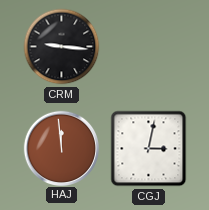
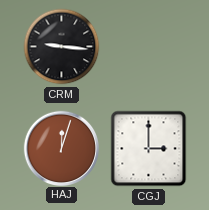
HAJ: 11:59 -> 12:03 (61, 148)
CGJ: 3:02 -> 3:00 (149, 149)
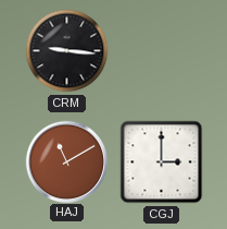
HAJ: 12:03 -> 11:10 (66, 161)
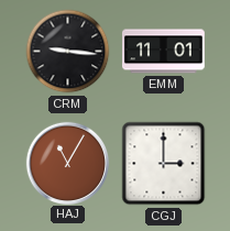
EMM: none -> 11:01 (164, 52)
HAJ: 11:10 -> 11:05 (67, 163)
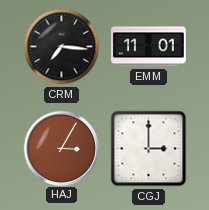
CRM: 9:16 -> 7:16 (62, 47)
HAJ: 11:05 -> 3:05 (61, 148)
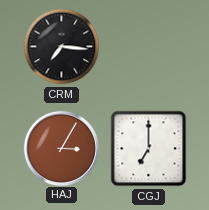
EMM: 11:01 -> none (149, 47)
CGJ: 3:00 -> 7:00 (149, 149)
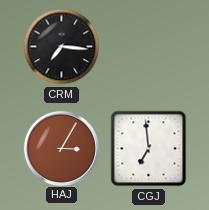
CGJ: 7:00 -> 6:59 (149, 149)
